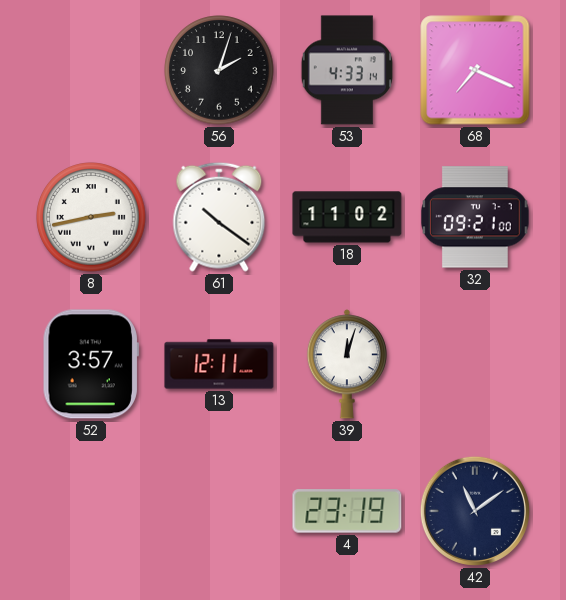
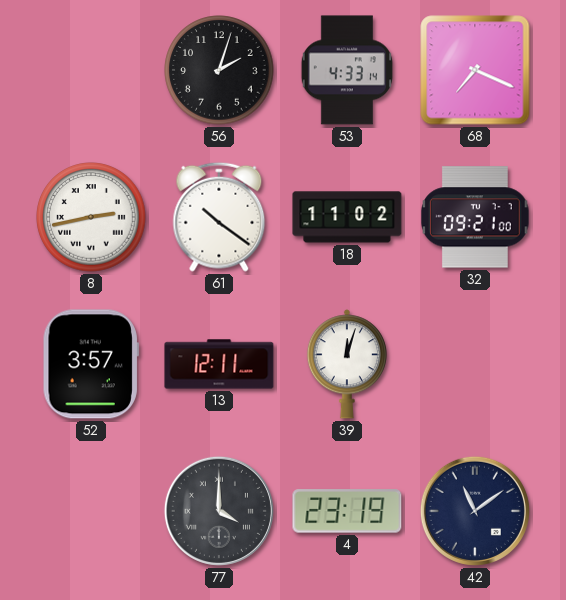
77: none -> 4:00 (219, 511)
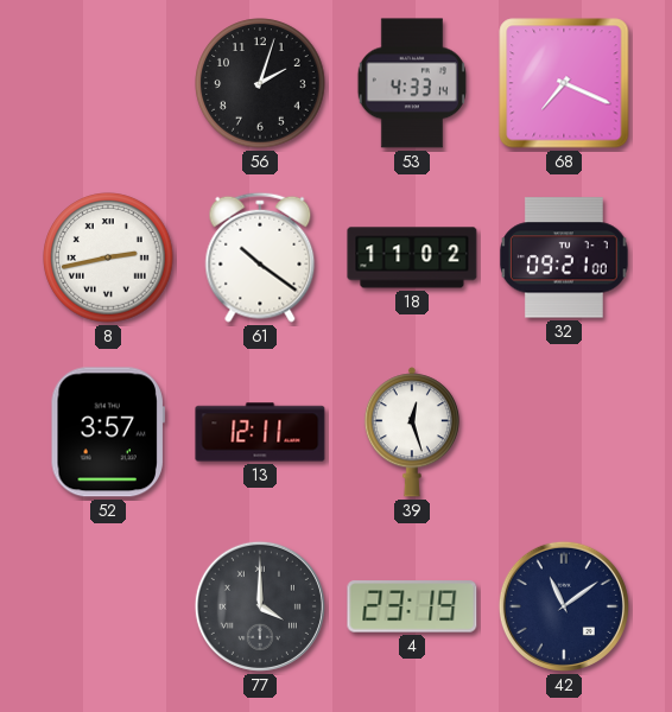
39: 12:03 -> 12:27 (412, 432)
